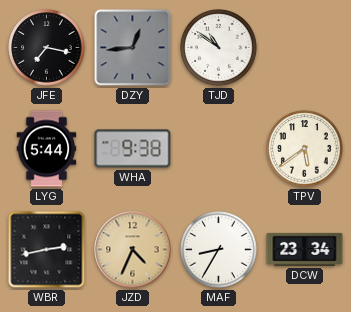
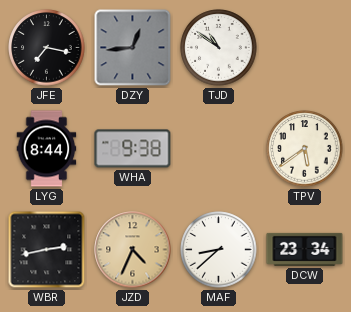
LYG: 5:44 -> 8:44 (47, 149)
MAF: 8:35 -> 8:38 (219, 250)
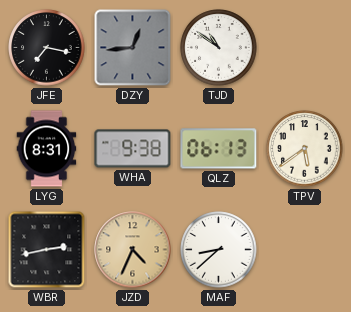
LYG: 8:44 -> 8:31 (47, 149)
QLZ: none -> 06:13 (219, 149)
DCW: 23:34 -> none (305, 249)
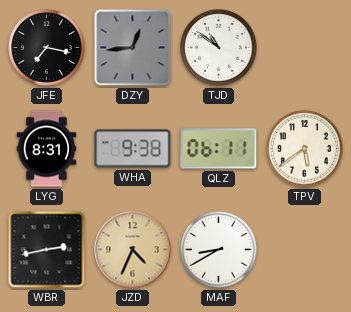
QLZ: 06:13 -> 06:11 (219, 149)
MAF: 8:38 -> 8:40 (219, 250)
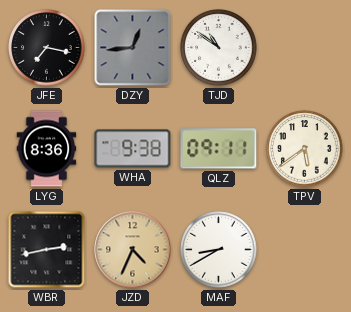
LYG: 8:31 -> 8:36 (47, 149)
QLZ: 06:11 -> 09:11 (219, 149)
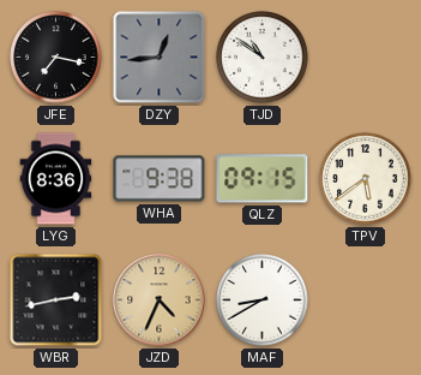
QLZ: 09:11 -> 09:15 (263, 179)
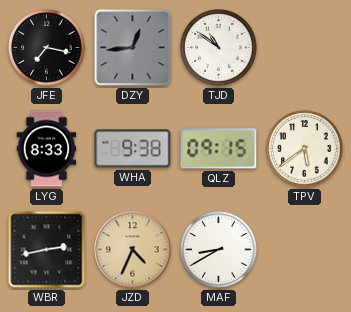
LYG: 8:36 -> 8:33 (47, 149)
